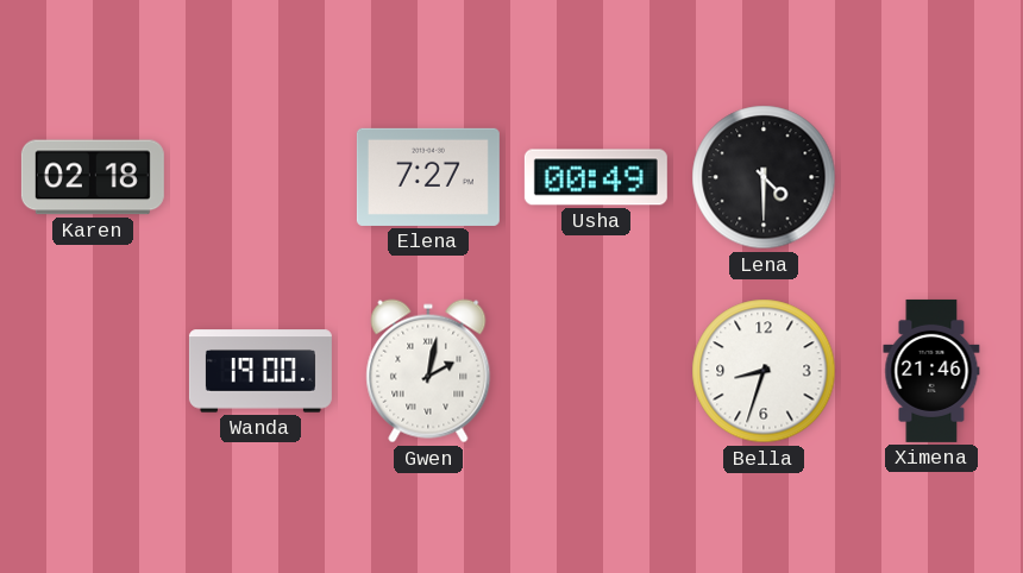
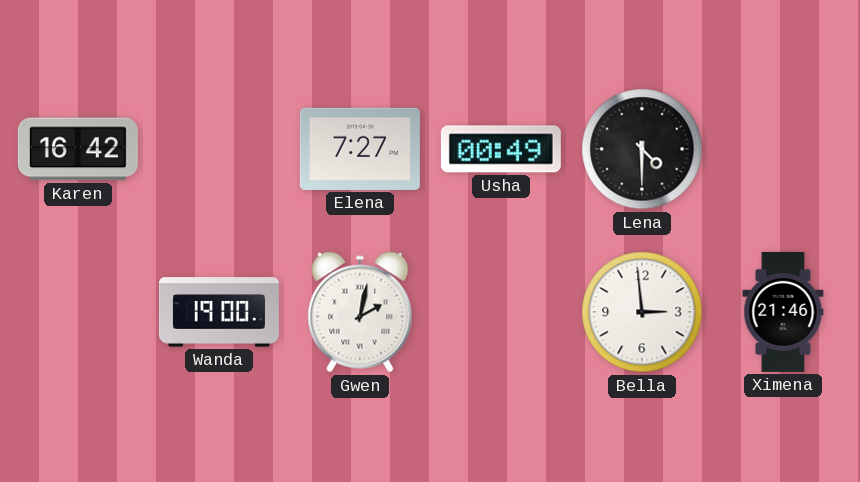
Karen: 02:18 -> 16:42 (78, 149)
Bella: 8:33 -> 2:59 (642, 312)
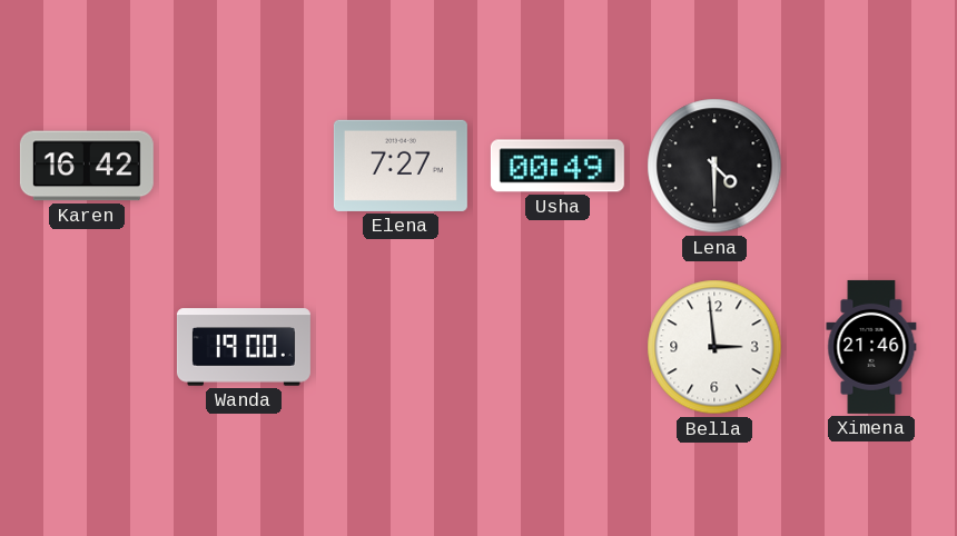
Gwen: 2:02 -> none (360, 312)
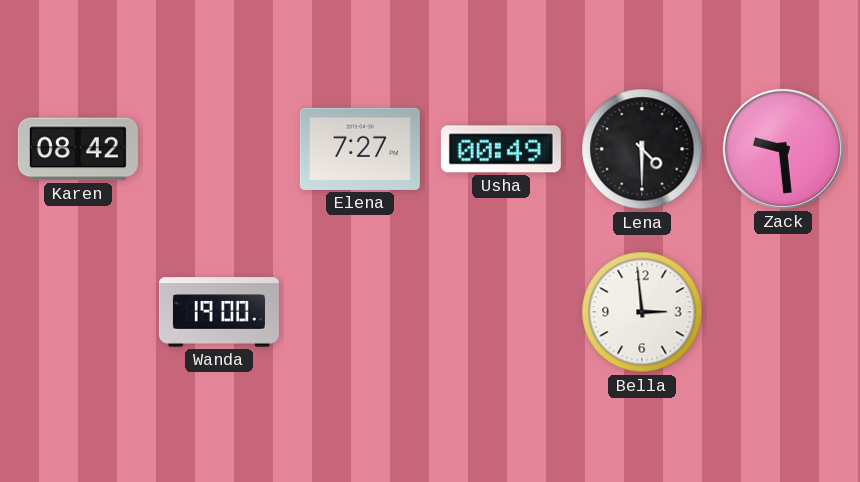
Karen: 16:42 -> 08:42 (78, 149)
Zack: none -> 9:29 (783, 149)
Ximena: 21:46 -> none (871, 347)
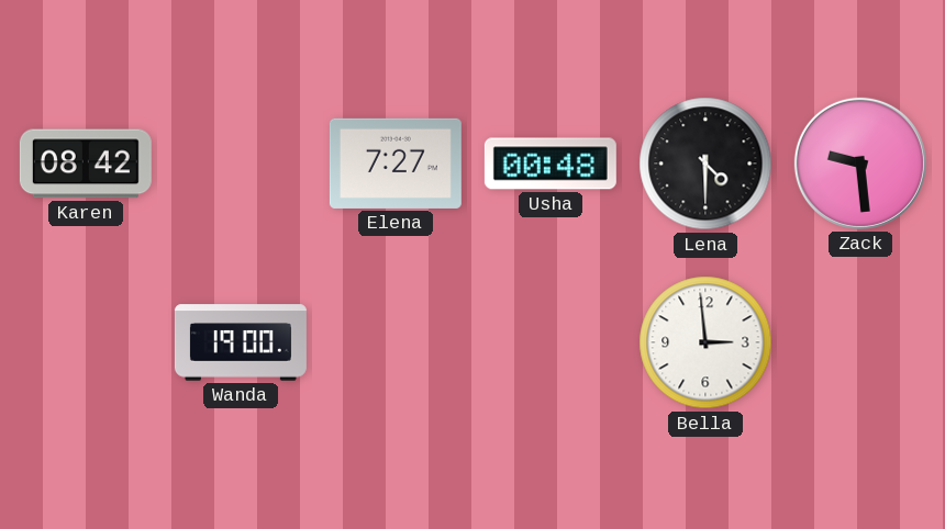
Usha: 00:49 -> 00:48 (551, 164)
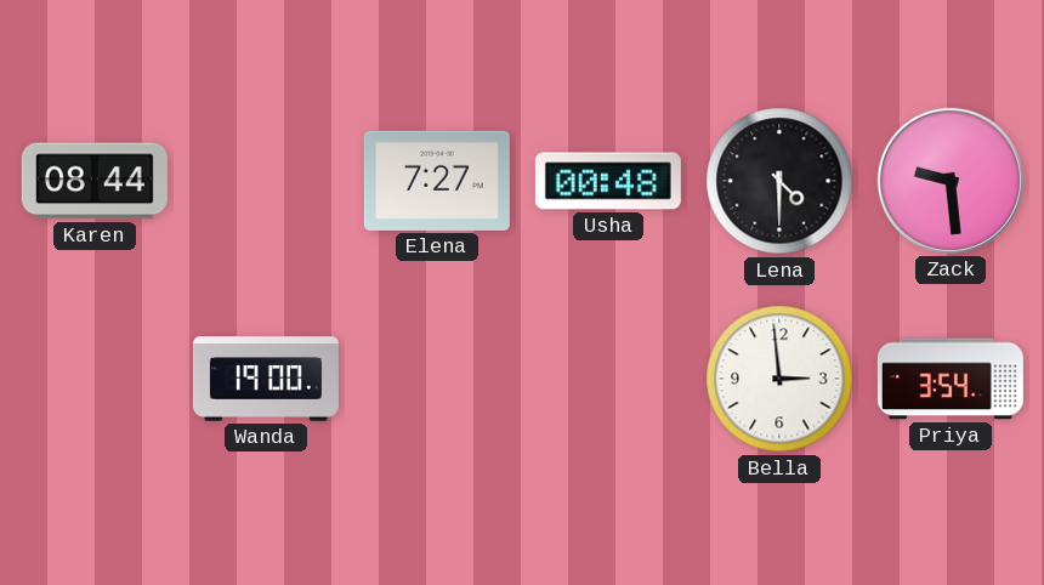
Karen: 08:42 -> 08:44 (95, 181)
Priya: none -> 3:54 (951, 379)
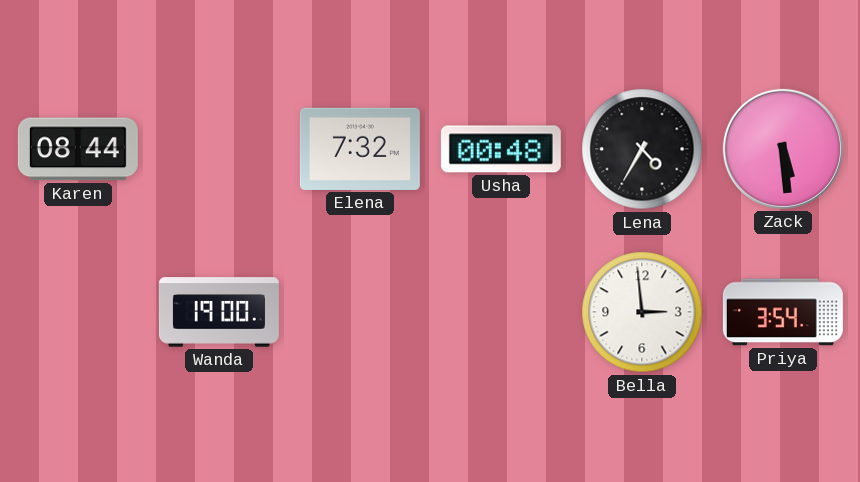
Elena: 7:27 -> 7:32 (360, 149)
Lena: 4:30 -> 4:35 (642, 149)
Zack: 9:29 -> 5:29 (783, 149)
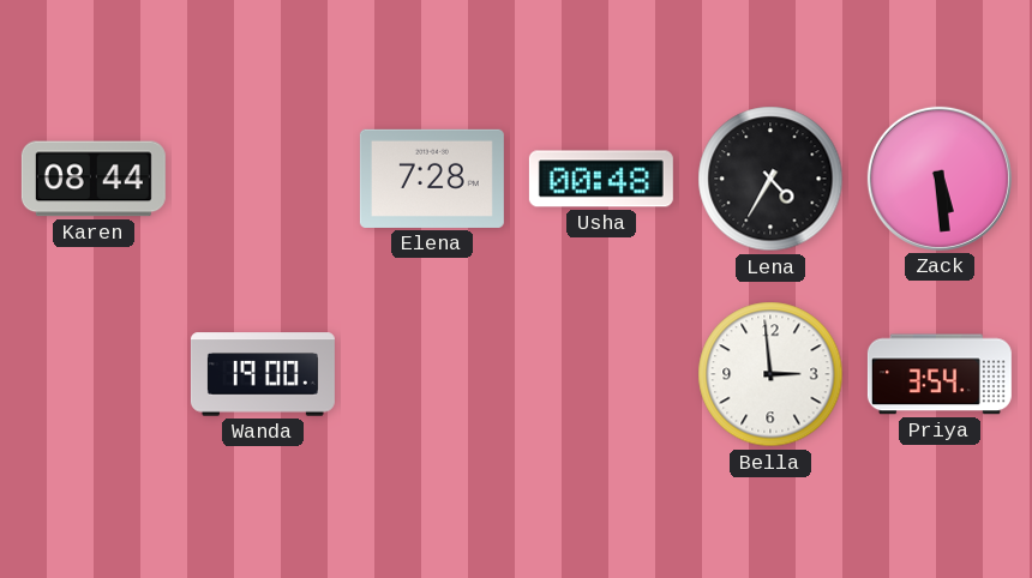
Elena: 7:32 -> 7:28 (432, 179)
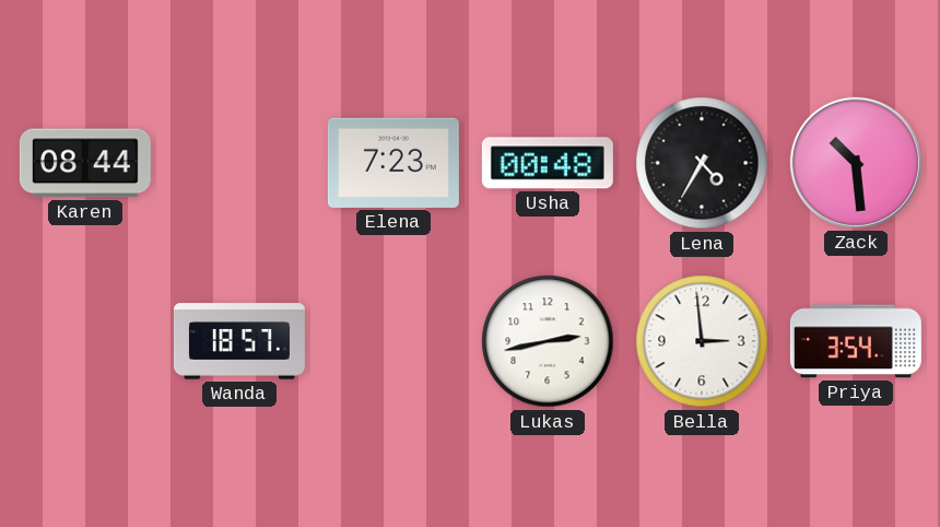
Elena: 7:28 -> 7:23 (393, 163)
Zack: 5:29 -> 10:29 (856, 163)
Wanda: 19:00 -> 18:57 (239, 341)
Lukas: none -> 2:43 (548, 341)
